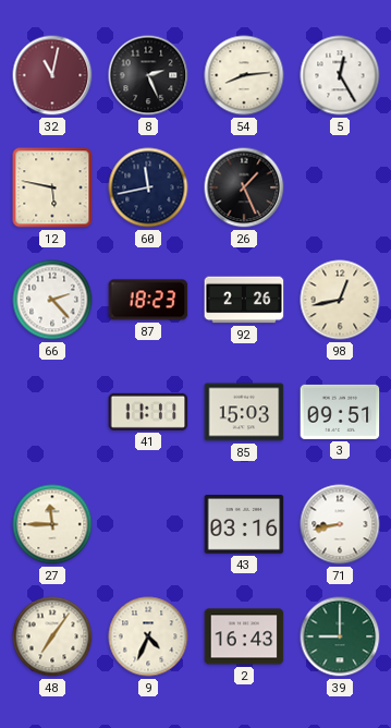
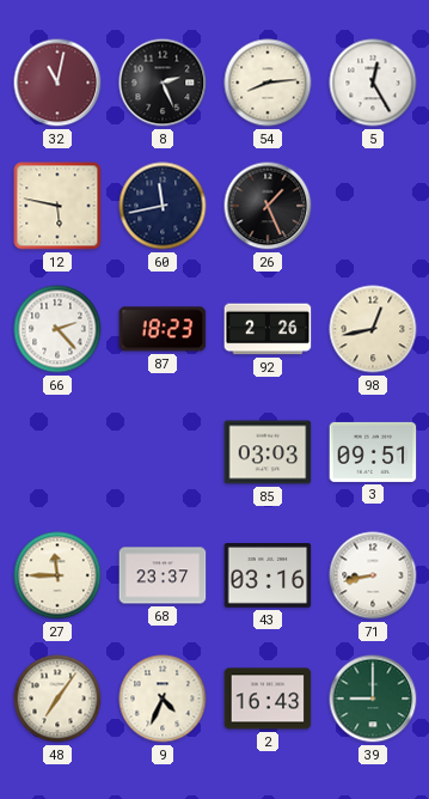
41: 11:11 -> none (148, 412)
85: 15:03 -> 03:03 (268, 452)
68: none -> 23:37 (163, 575)
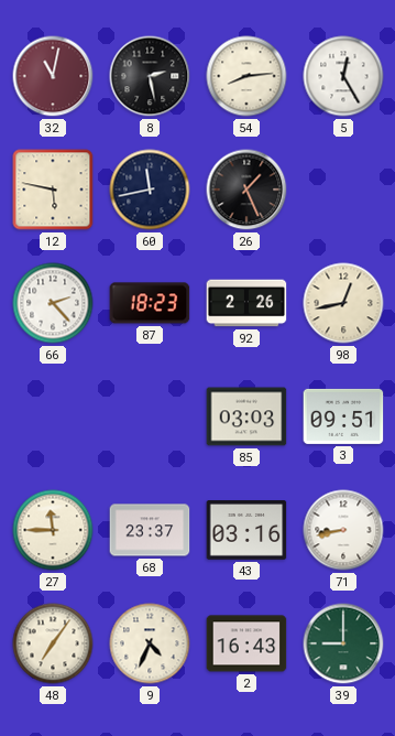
8: 2:26 -> 2:28 (150, 76)
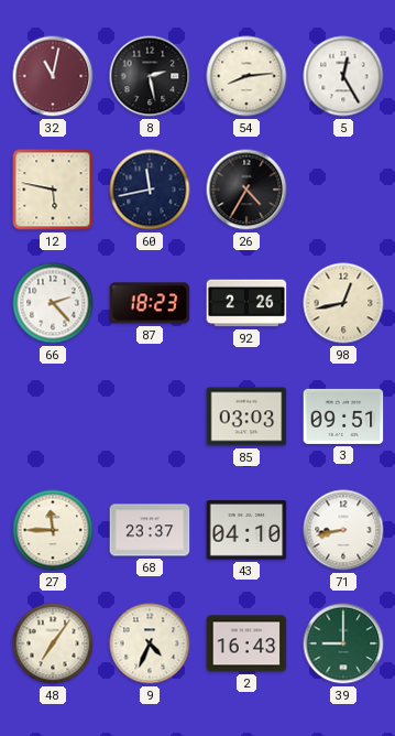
26: 1:26 -> 4:35 (246, 190)
43: 03:16 -> 04:10 (246, 531)
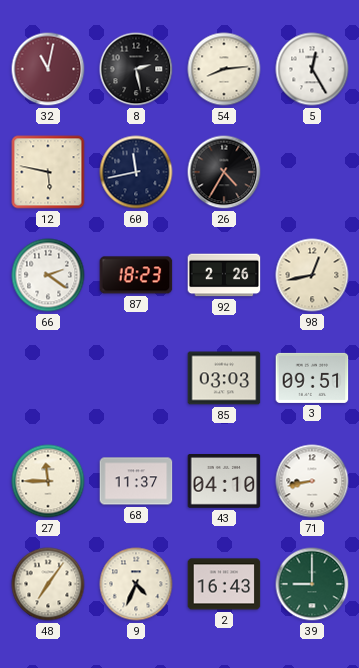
66: 2:23 -> 2:21 (48, 275)
68: 23:37 -> 11:37 (136, 481)
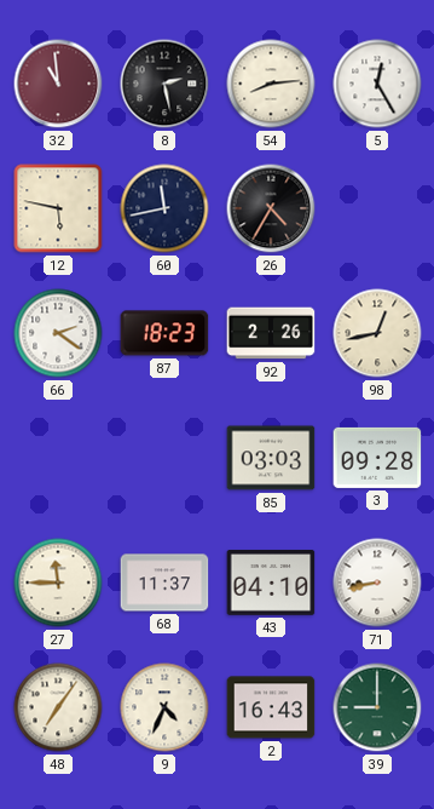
32: 11:02 -> 10:59 (58, 84)
3: 09:51 -> 09:28 (377, 458)
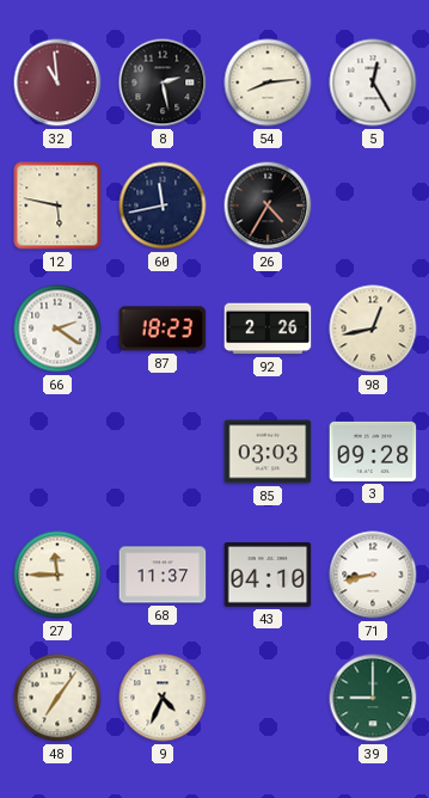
2: 16:43 -> none (271, 707)
